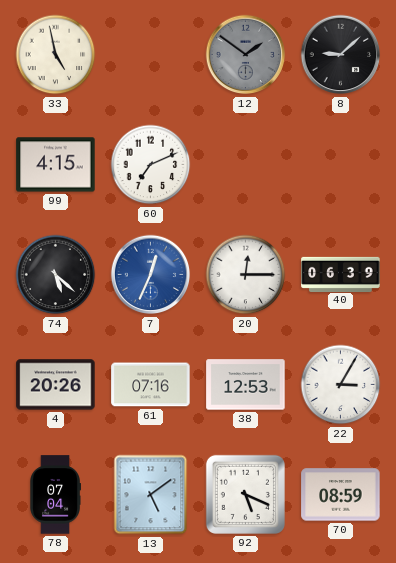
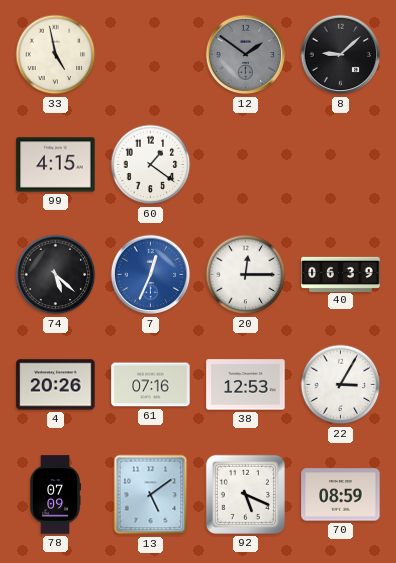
60: 7:11 -> 1:21 (151, 165)
78: 07:04 -> 07:09 (55, 495)
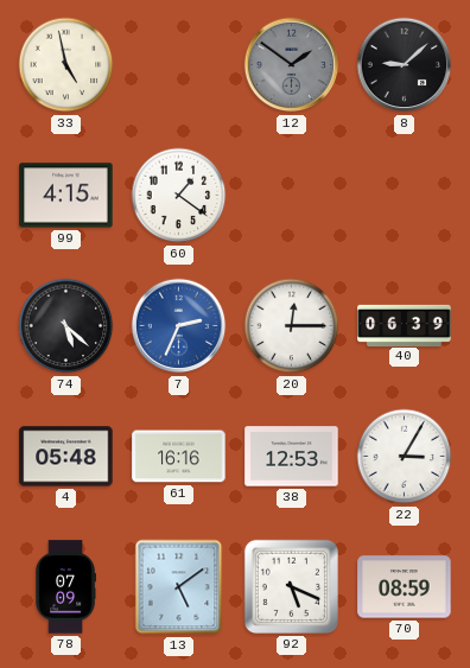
7: 12:34 -> 2:34 (179, 326)
4: 20:26 -> 05:48 (66, 457)
61: 07:16 -> 16:16 (179, 457)
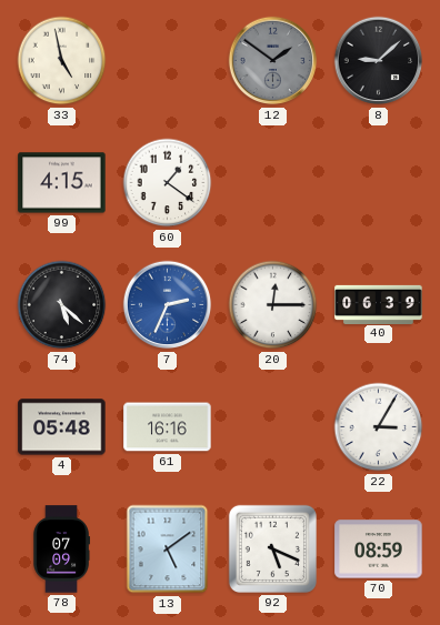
38: 12:53 -> none (292, 457)
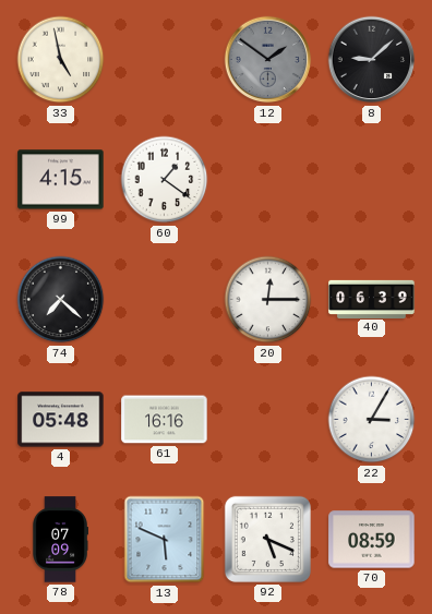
74: 5:22 -> 7:22 (61, 300)
7: 2:34 -> none (168, 305)
13: 5:09 -> 5:49 (165, 540)
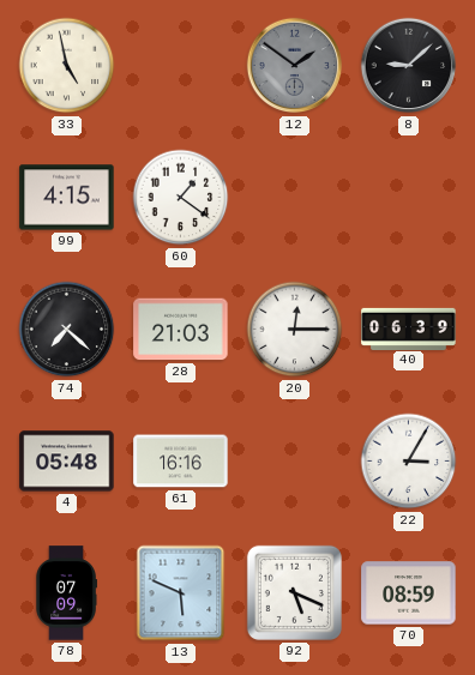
28: none -> 21:03 (181, 330)
